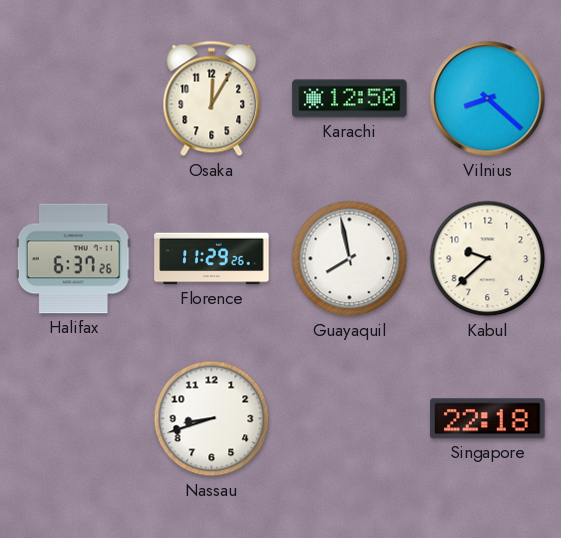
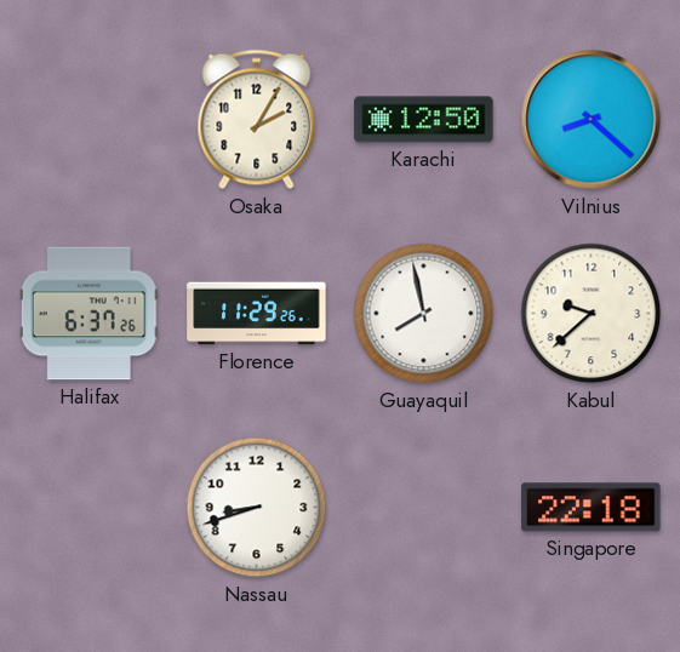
Osaka: 12:05 -> 2:05 (257, 120)
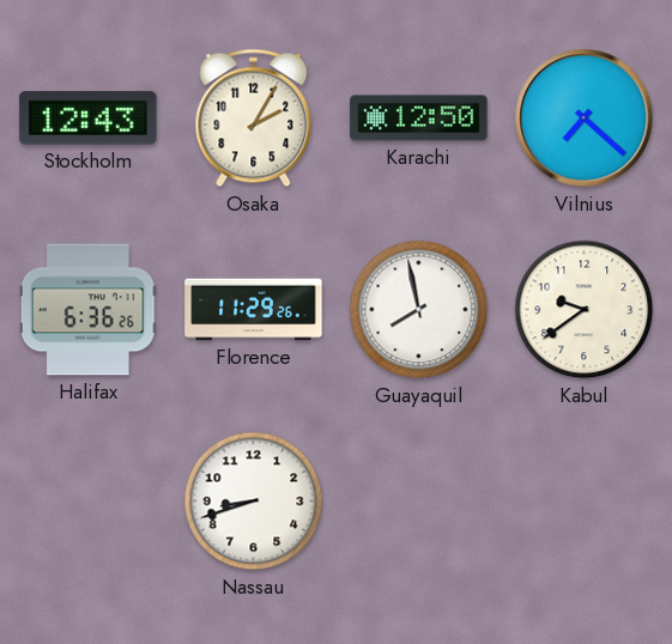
Stockholm: none -> 12:43 (89, 119)
Vilnius: 8:22 -> 7:22 (585, 119)
Halifax: 6:37 -> 6:36 (87, 310)
Kabul: 9:38 -> 9:39 (585, 310)
Singapore: 22:18 -> none (592, 508)
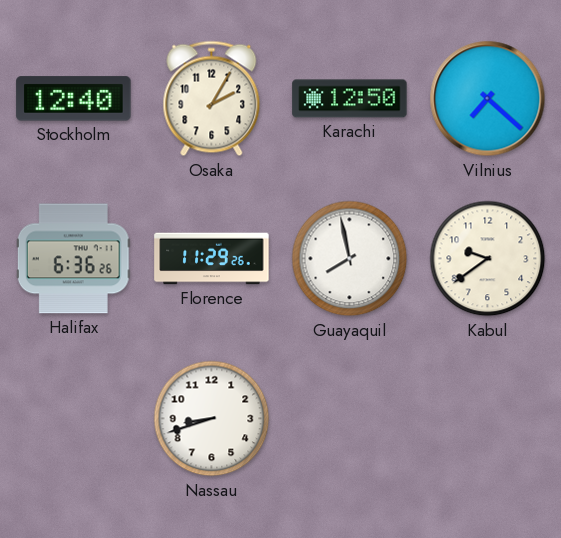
Stockholm: 12:43 -> 12:40 (74, 99)
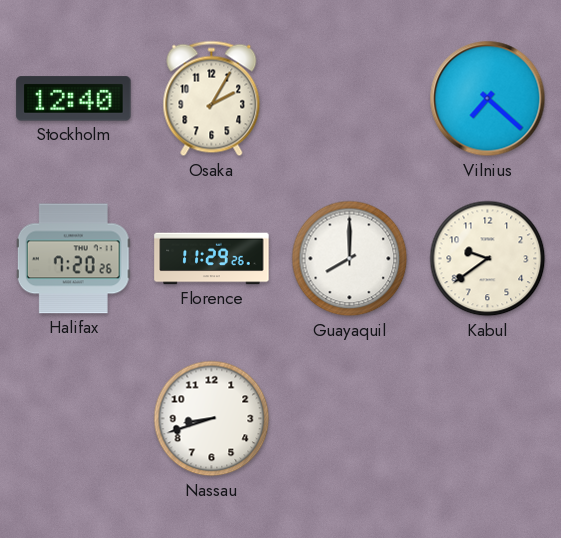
Karachi: 12:50 -> none (350, 99)
Halifax: 6:36 -> 7:20 (73, 259)
Guayaquil: 7:58 -> 8:00 (350, 259)
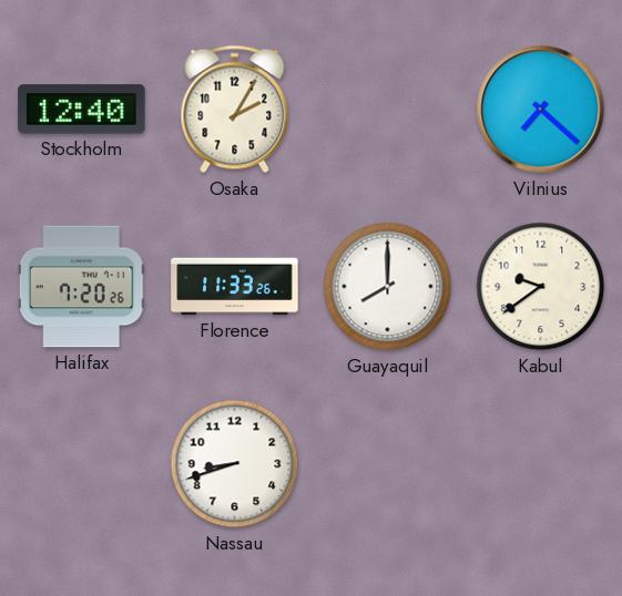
Florence: 11:29 -> 11:33 (235, 287)
